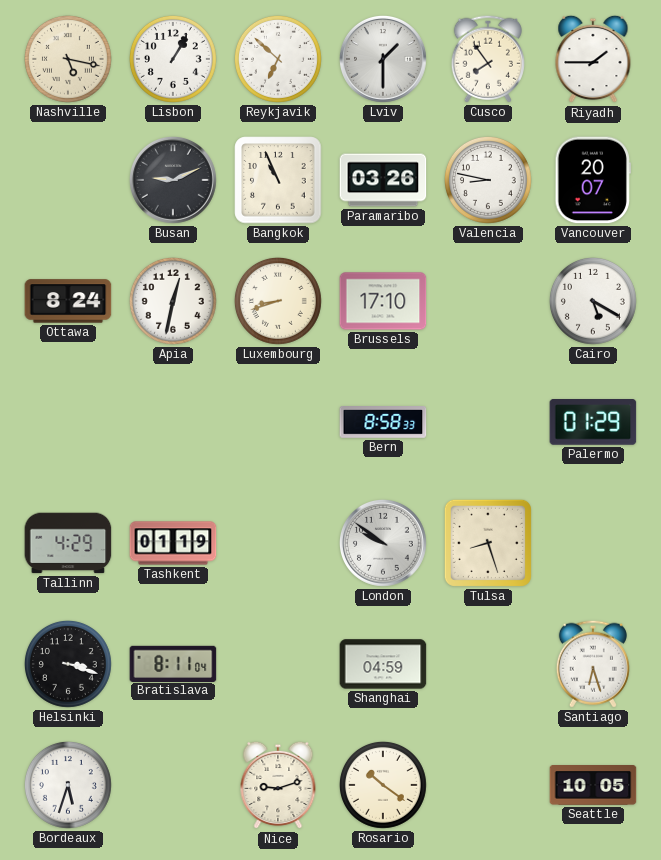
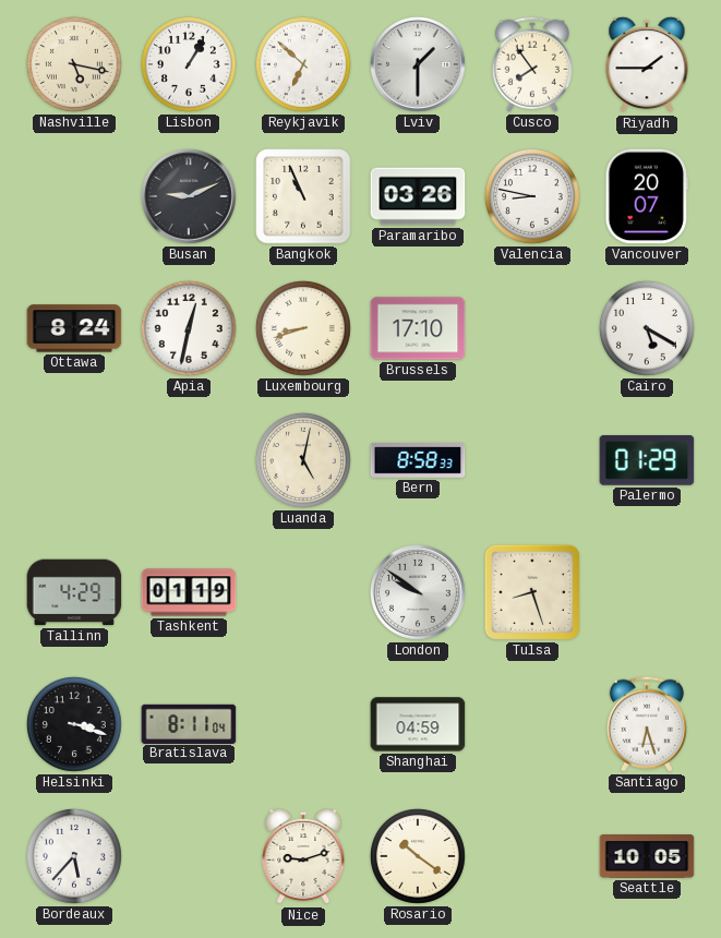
Luanda: none -> 5:02 (303, 460)
Bordeaux: 5:33 -> 5:37 (74, 856)
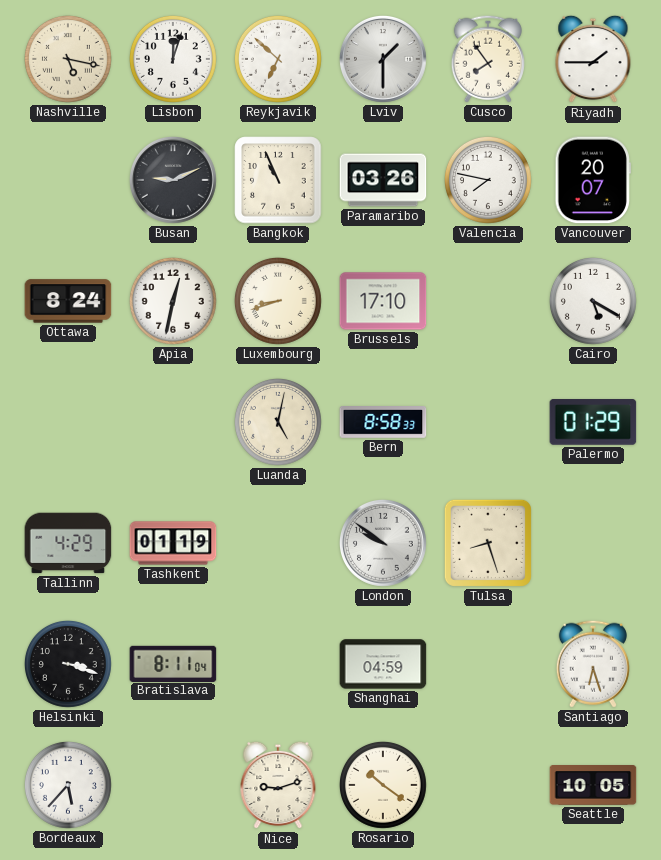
Lisbon: 1:05 -> 12:03 (173, 59)
Valencia: 8:47 -> 7:47 (488, 180)
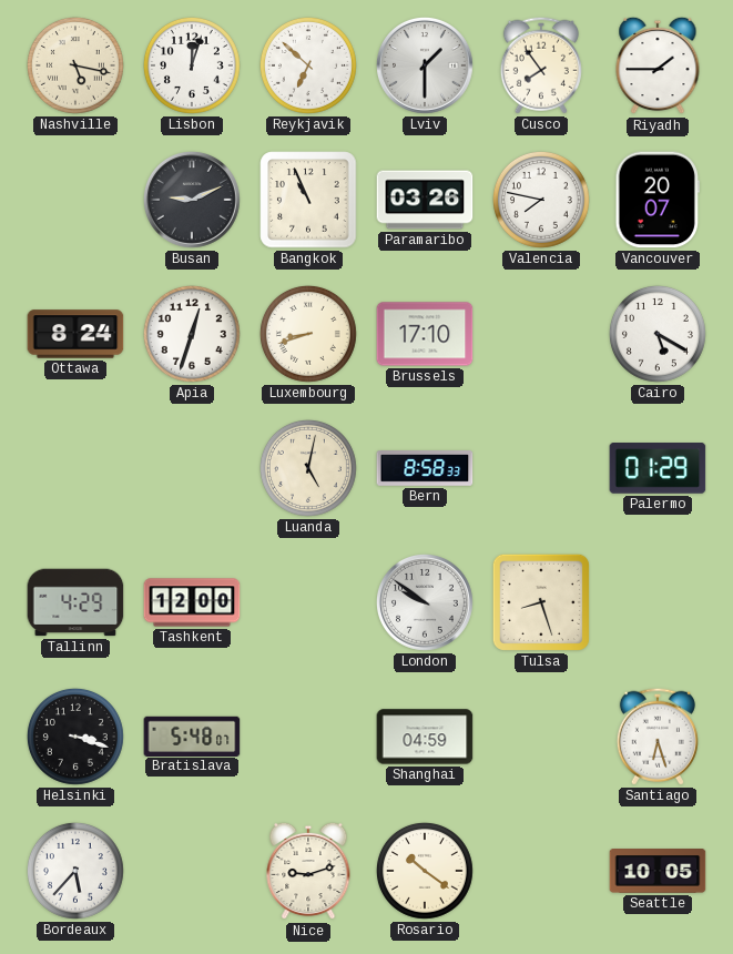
Apia: 12:32 -> 12:33 (192, 334)
Tashkent: 01:19 -> 12:00 (192, 602)
Bratislava: 8:11 -> 5:48 (192, 735)
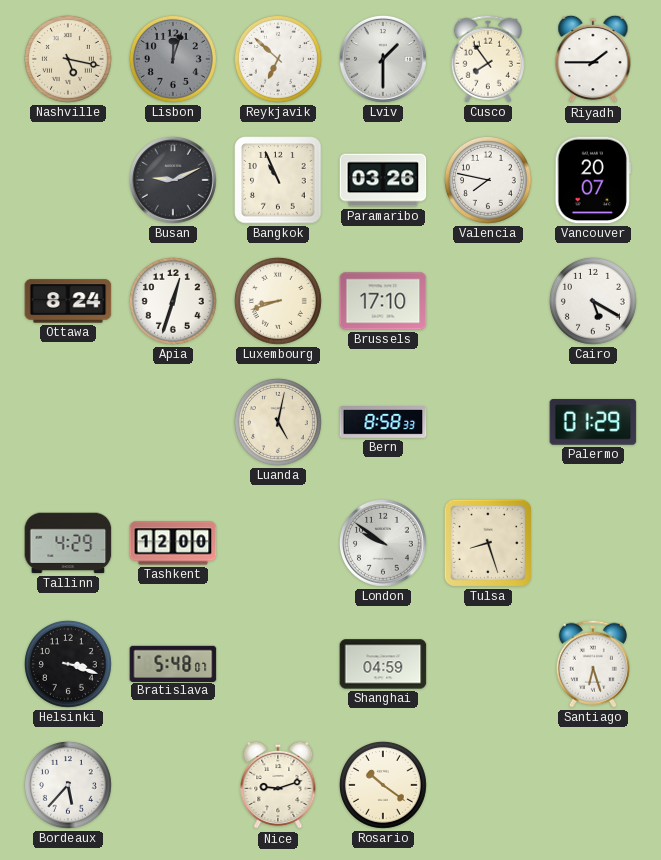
Lisbon dial: white -> grey (173, 59)
Seattle: 10:05 -> none (658, 872)
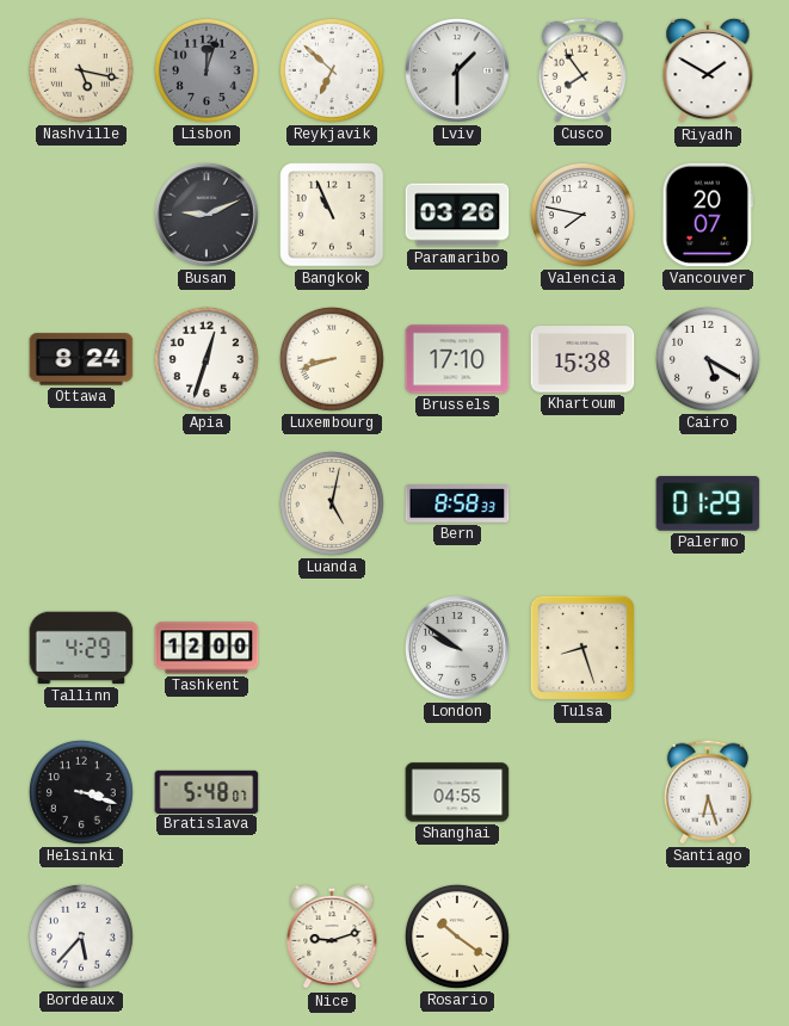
Riyadh: 1:45 -> 1:50 (708, 70)
Khartoum: none -> 15:38 (582, 359)
Shanghai: 04:59 -> 04:55 (457, 792)
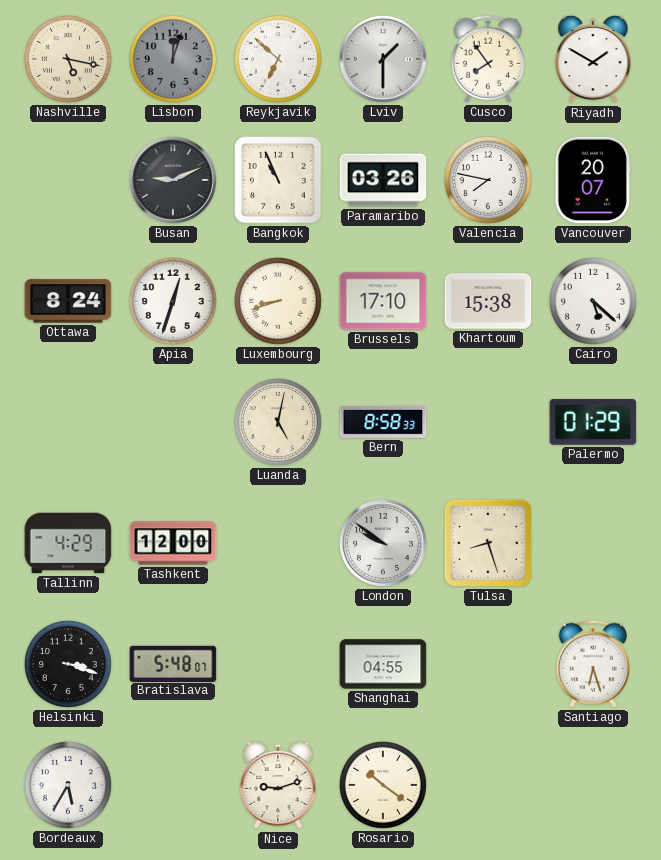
Cairo: 5:20 -> 5:22 (593, 301)
Bordeaux: 5:37 -> 5:35 (68, 785)
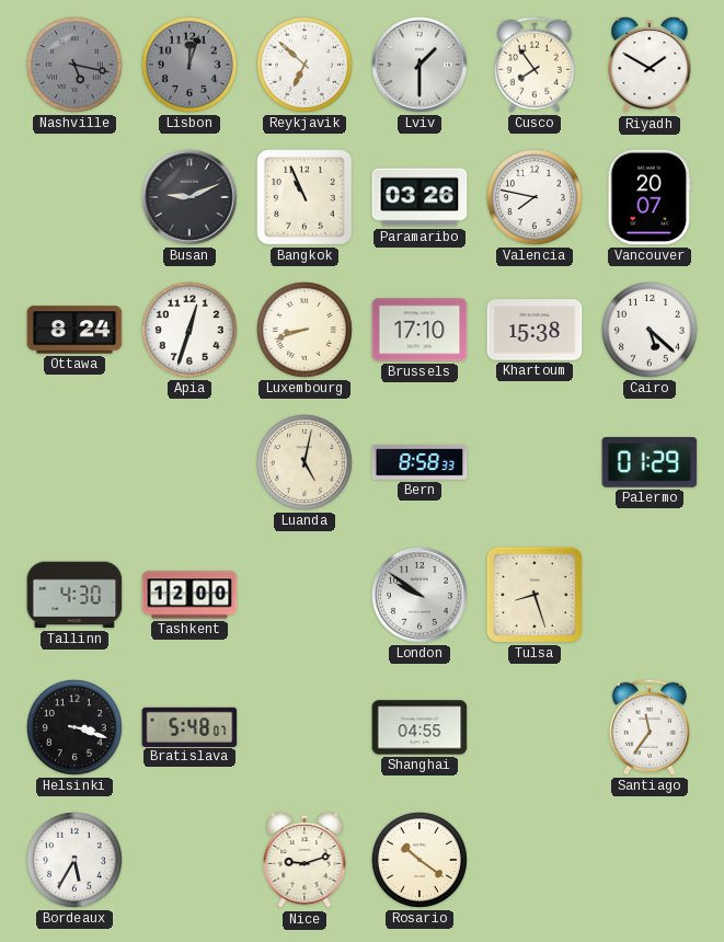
Nashville dial: cream -> grey (74, 65)
Tallinn: 4:29 -> 4:30 (74, 595)
Santiago: 6:27 -> 11:36 (650, 727)
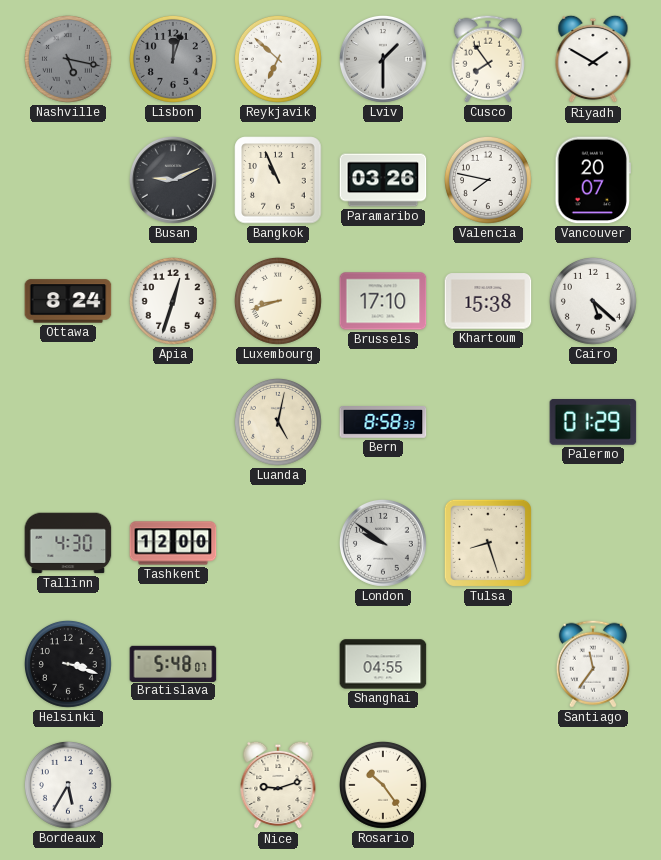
Rosario: 10:21 -> 10:24 (383, 785)
